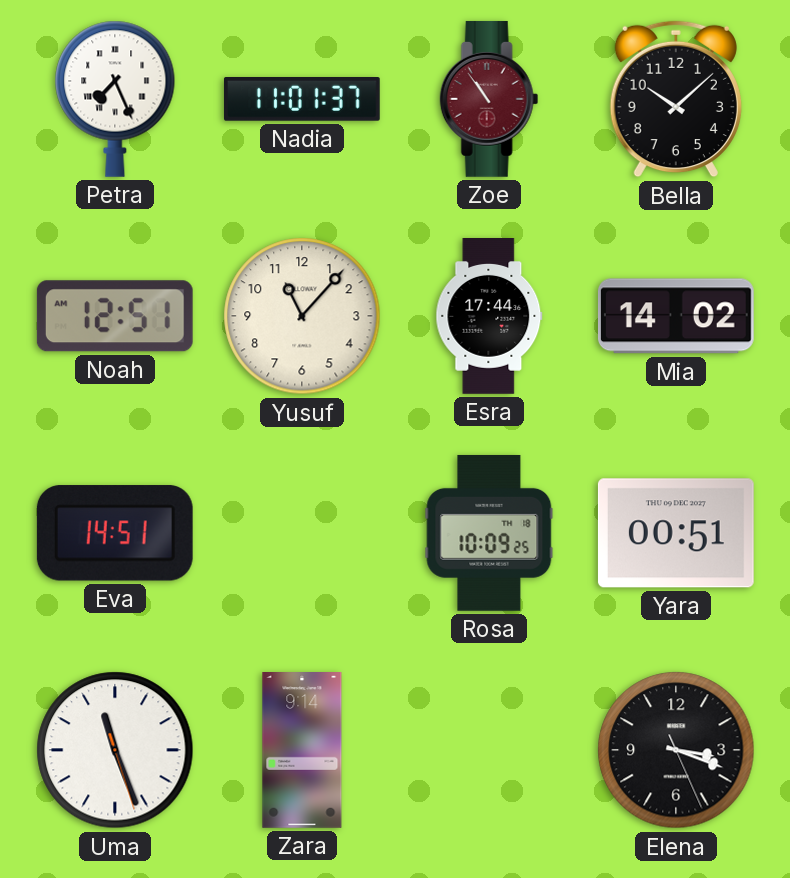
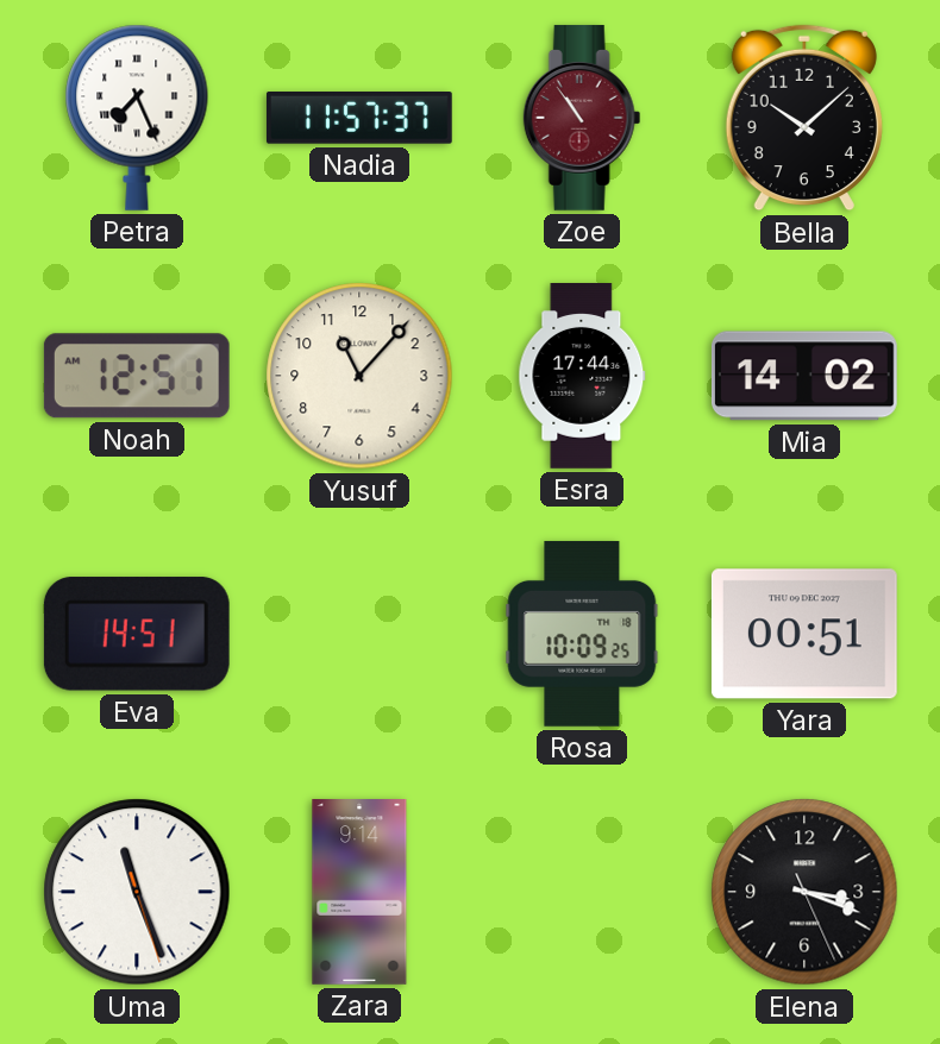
Nadia: 11:01 -> 11:57 (359, 118)
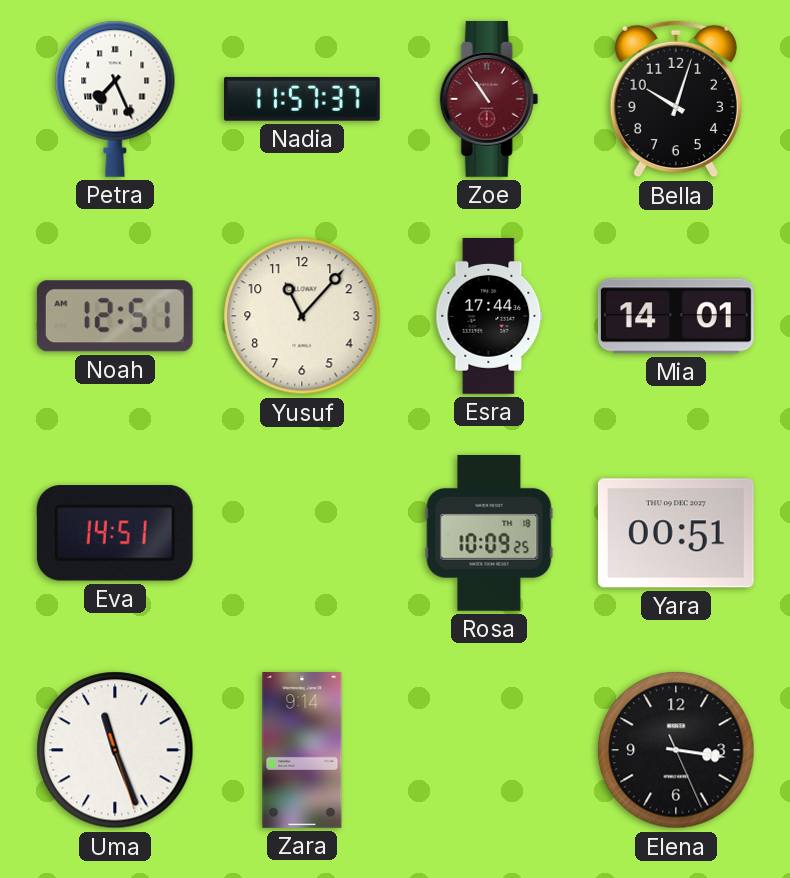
Bella: 10:08 -> 10:03 (676, 99)
Mia: 14:02 -> 14:01 (676, 316)
Elena: 3:18 -> 3:16 (676, 750)
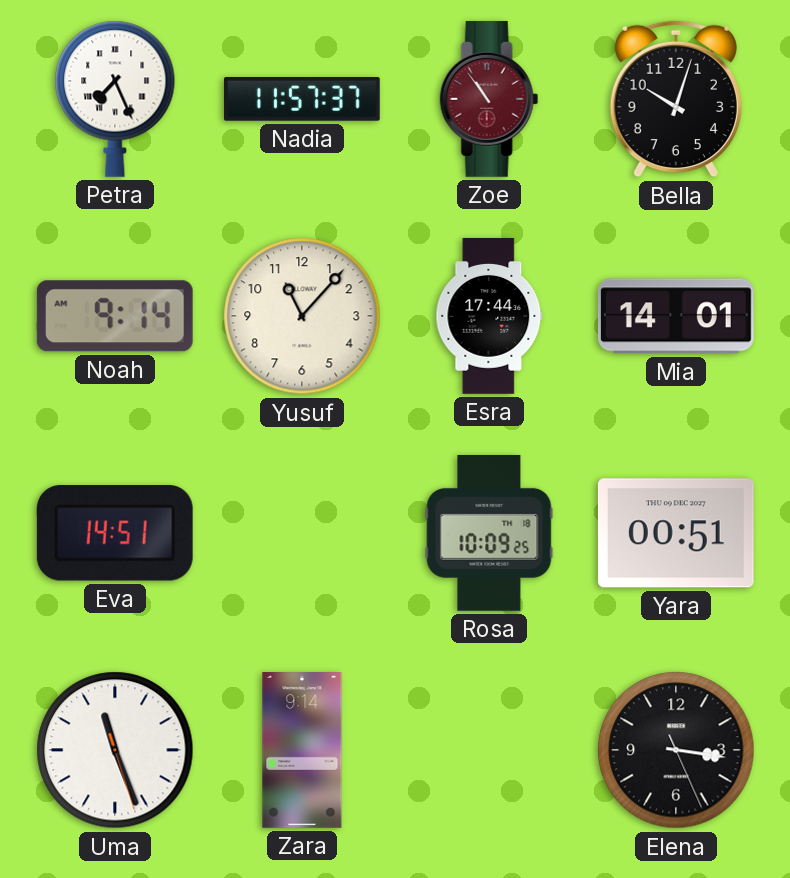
Noah: 12:51 -> 9:14 (115, 316)
